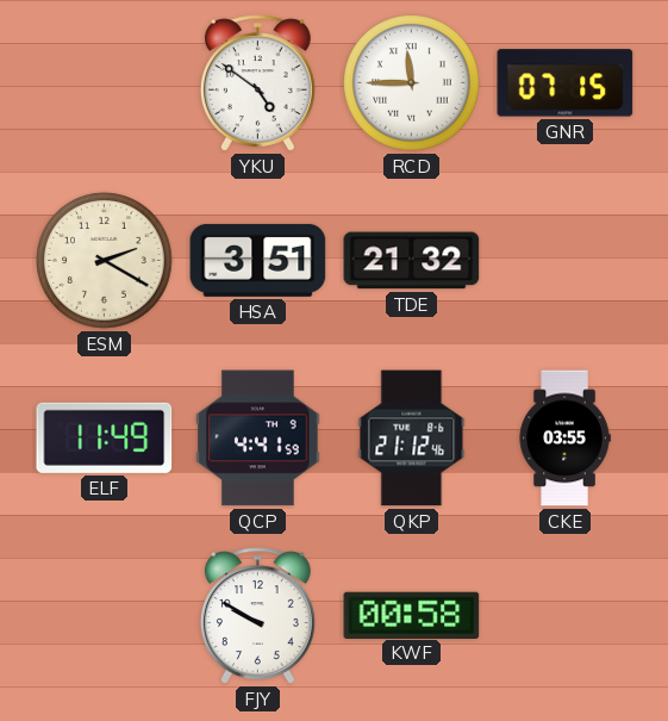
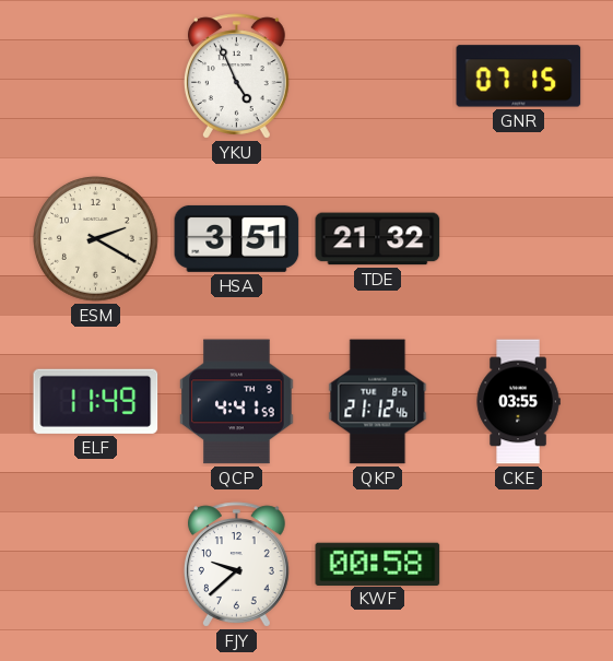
YKU: 4:51 -> 4:56 (236, 76)
RCD: 11:45 -> none (412, 83)
FJY: 9:50 -> 9:38 (236, 565)
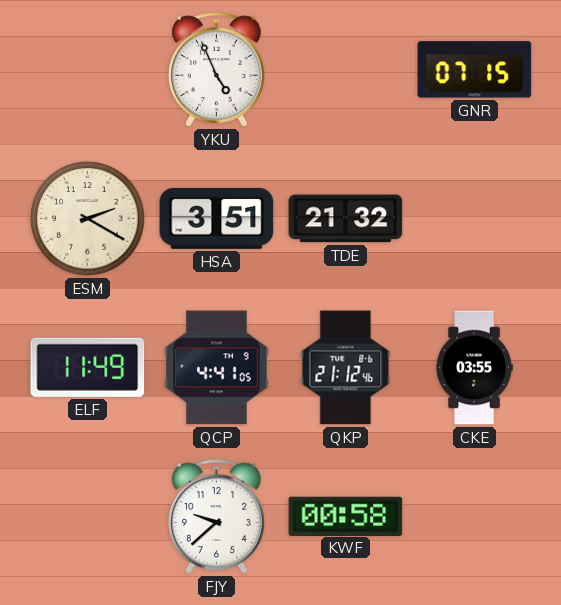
QCP: 4:41:59 -> 4:41:05 (217, 368)
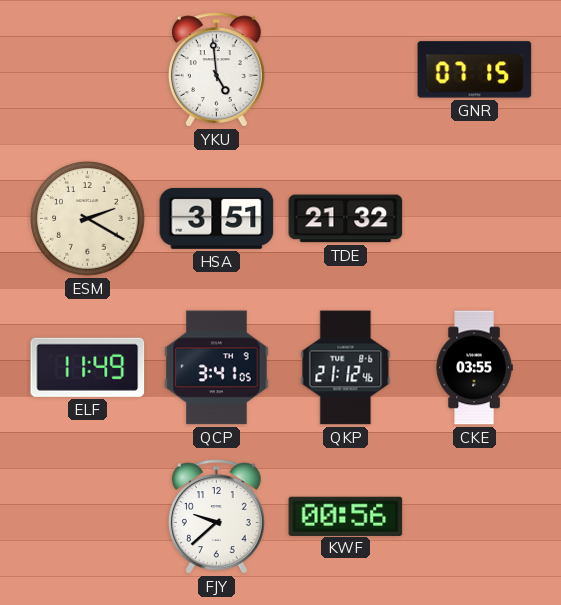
YKU: 4:56 -> 4:59 (216, 70)
QCP: 4:41 -> 3:41 (217, 368)
KWF: 00:58 -> 00:56 (346, 516)
